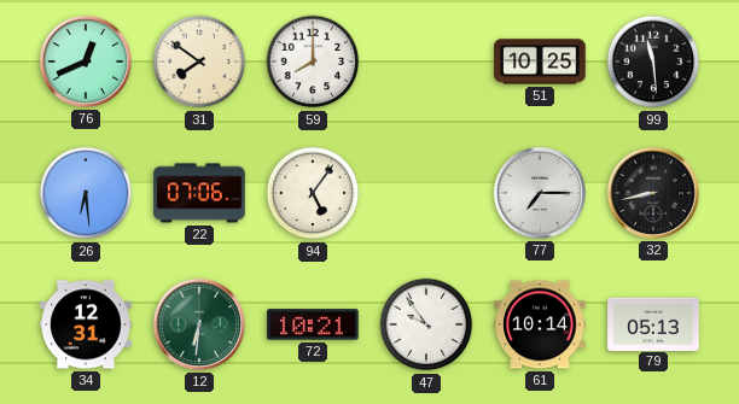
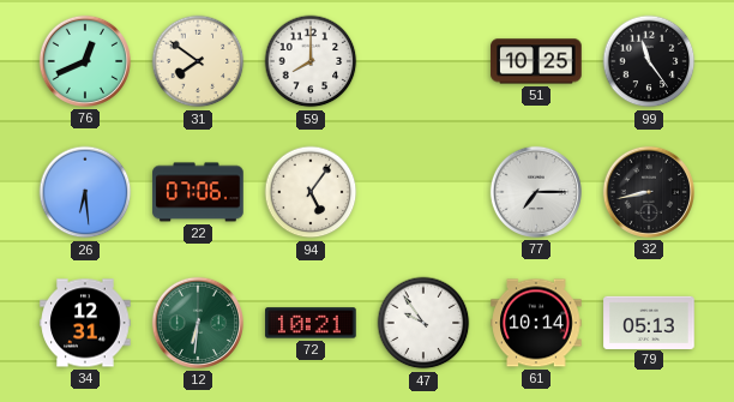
99: 11:29 -> 11:24 (649, 61)
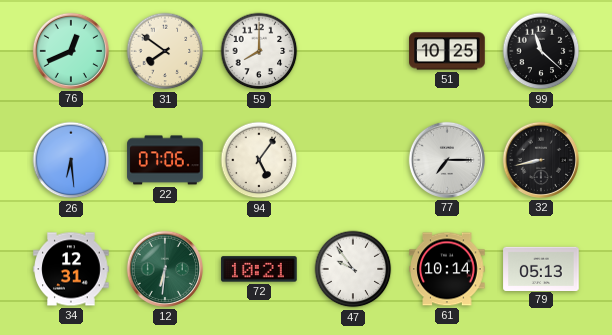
99: 11:24 -> 11:22 (541, 51)
